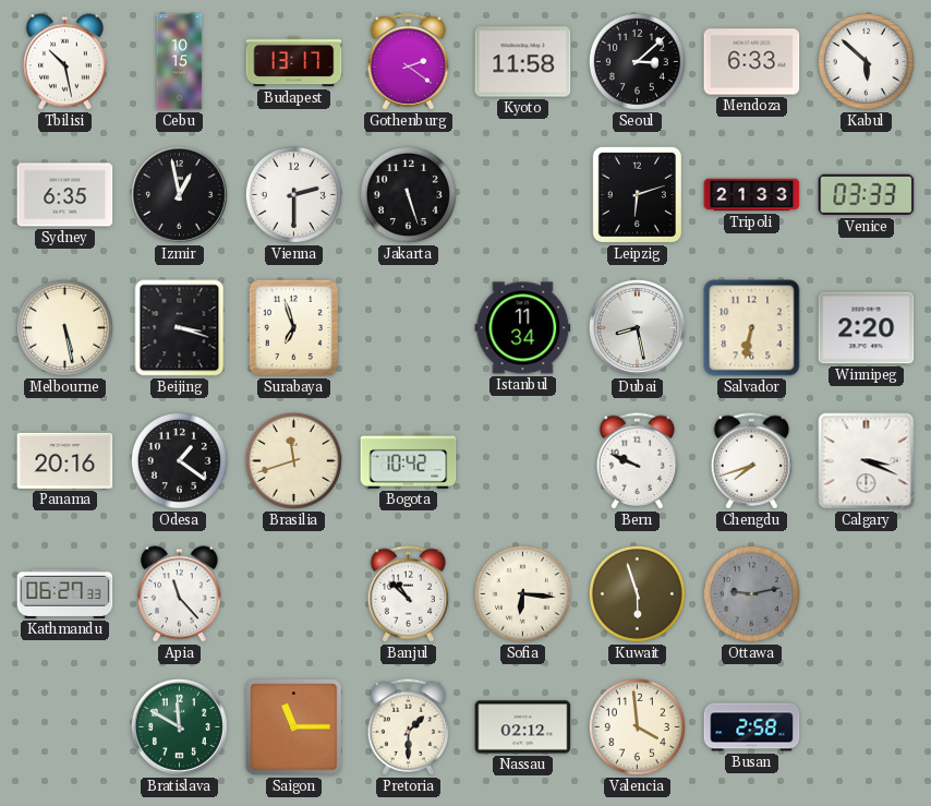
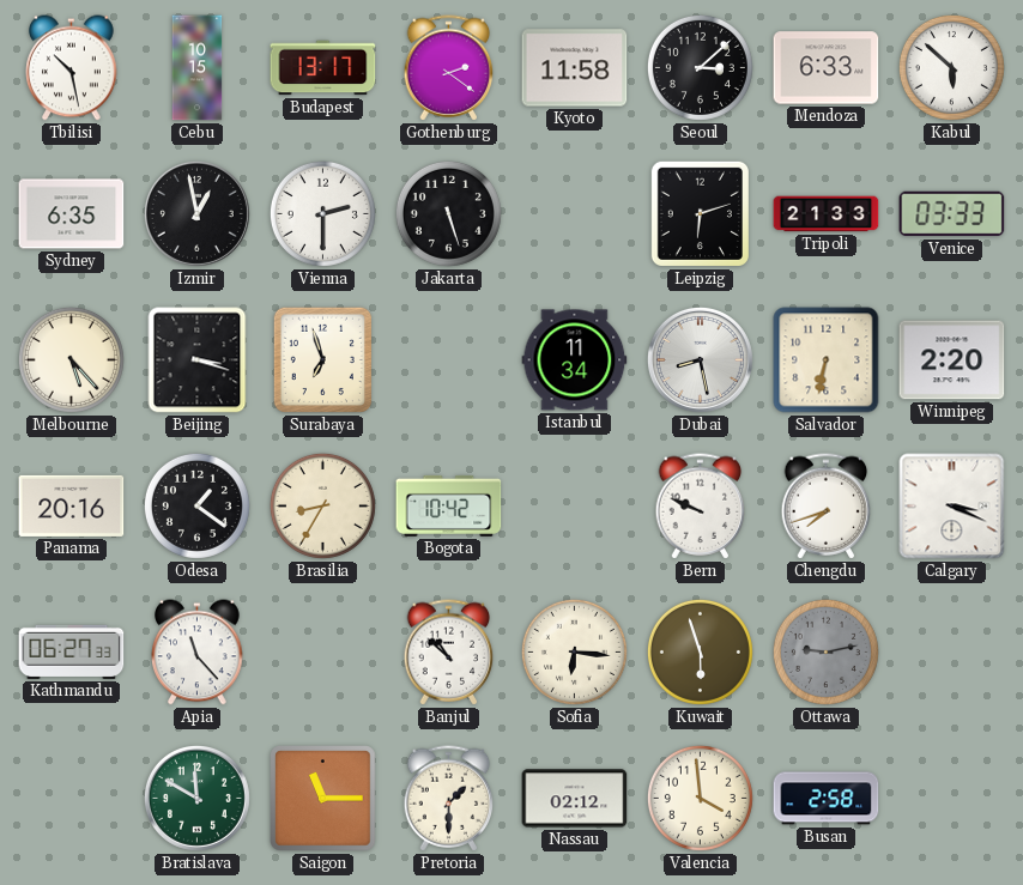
Melbourne: 5:28 -> 5:23 (71, 359)
Brasilia: 11:42 -> 8:35 (322, 505)
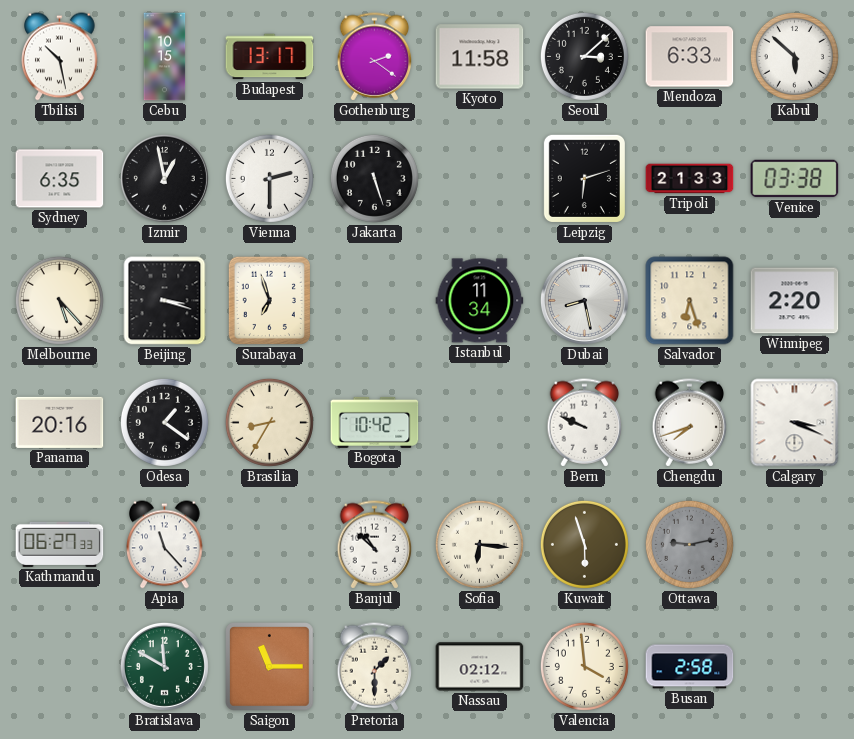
Venice: 03:33 -> 03:38 (795, 179)
Salvador: 6:32 -> 6:27 (690, 301)
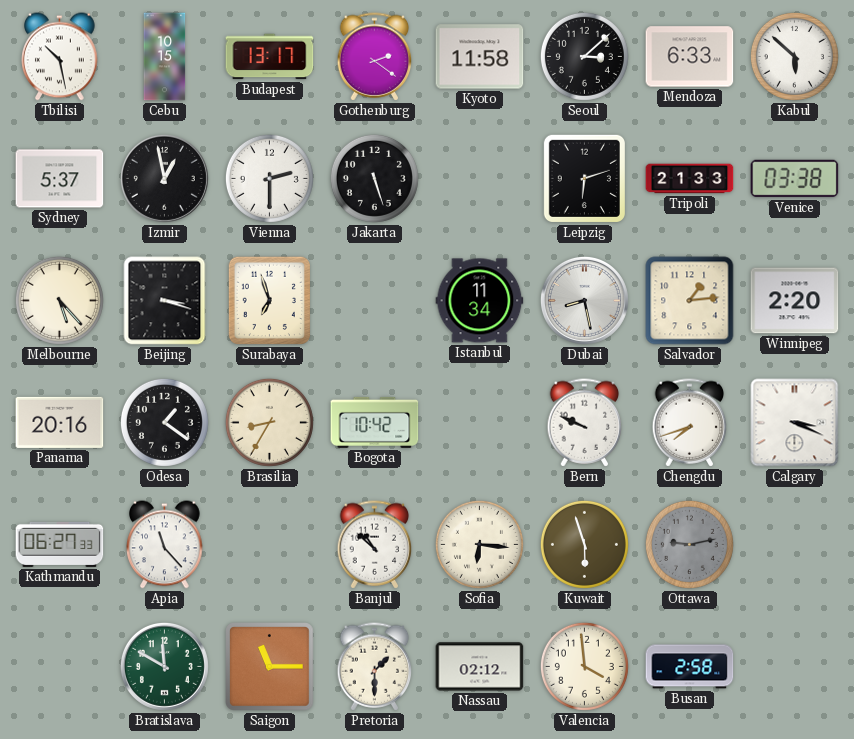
Sydney: 6:35 -> 5:37 (60, 179)
Salvador: 6:27 -> 1:14 (690, 301)
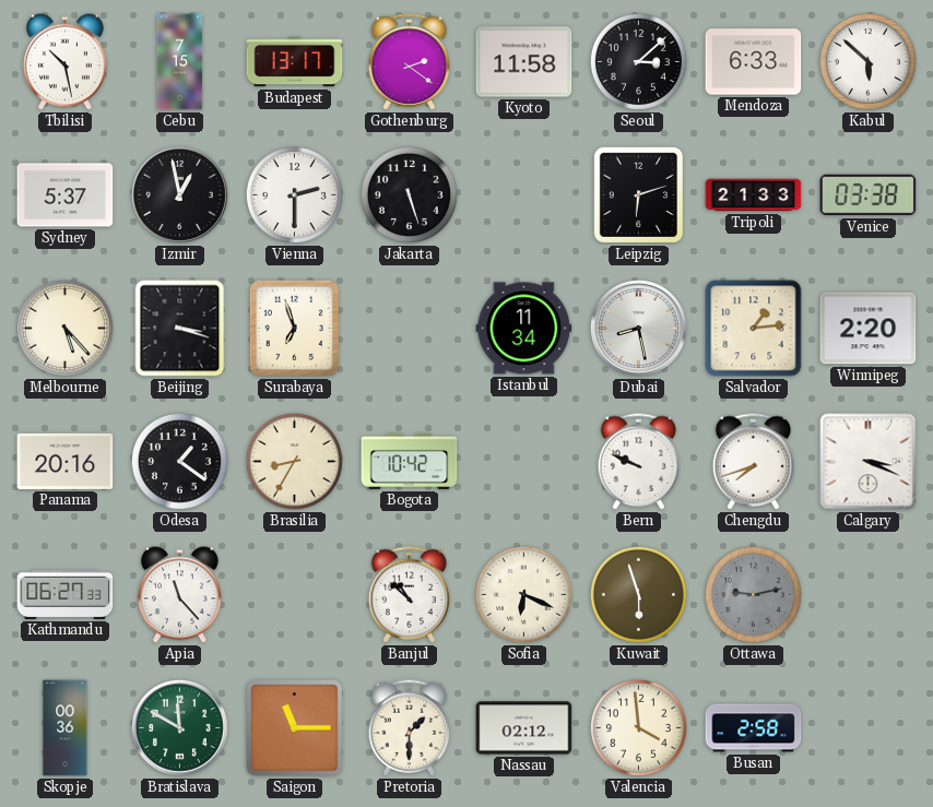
Cebu: 10:15 -> 7:15 (180, 62)
Sofia: 6:16 -> 6:19 (523, 594)
Skopje: none -> 00:36 (66, 728)
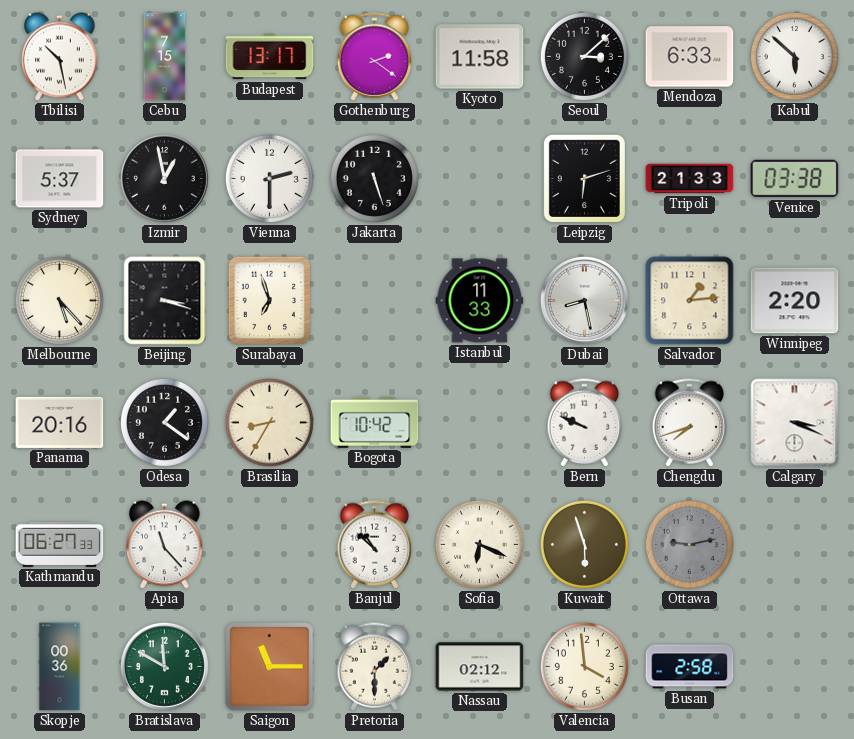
Istanbul: 11:34 -> 11:33 (480, 301)
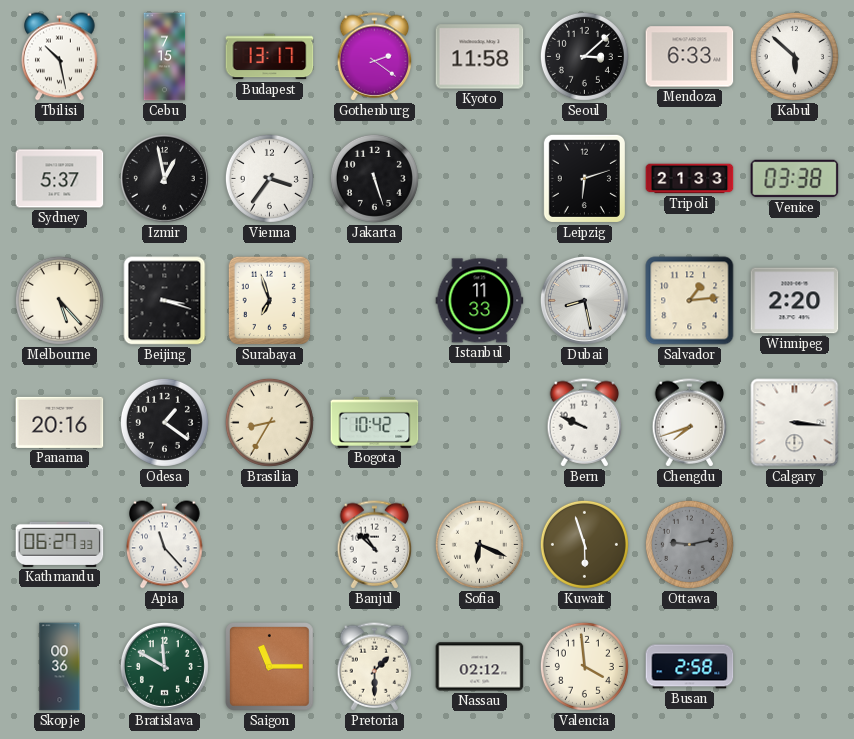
Vienna: 2:30 -> 3:36 (269, 178)
Calgary: 3:19 -> 3:16 (795, 423)
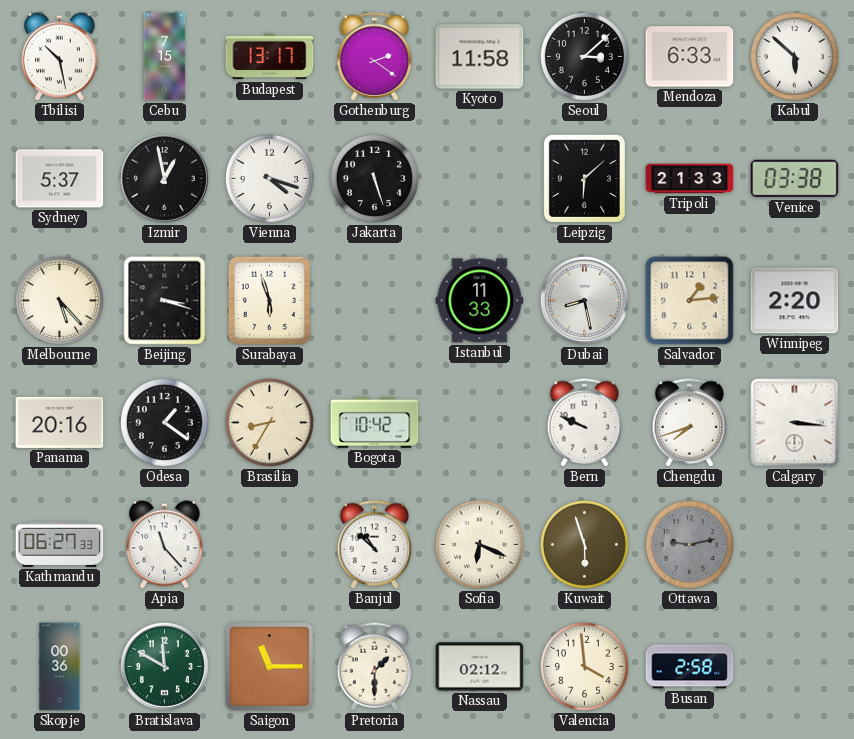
Vienna: 3:36 -> 4:18 (269, 178)
Leipzig: 6:12 -> 6:08 (584, 178)
Surabaya: 6:57 -> 5:57 (269, 300)
